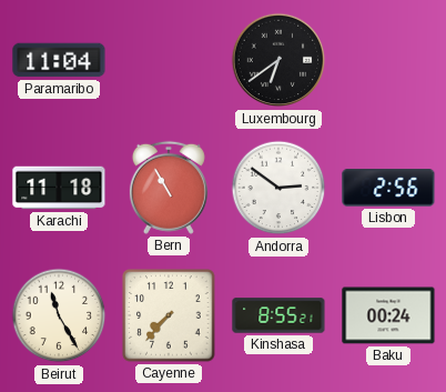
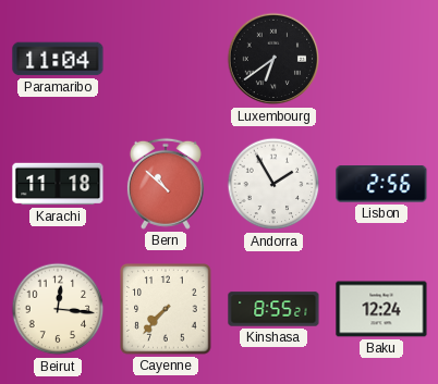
Bern: 10:55 -> 10:52 (166, 184)
Andorra: 2:51 -> 1:55 (273, 184)
Beirut: 11:25 -> 12:16 (58, 309)
Baku: 00:24 -> 12:24 (381, 309)
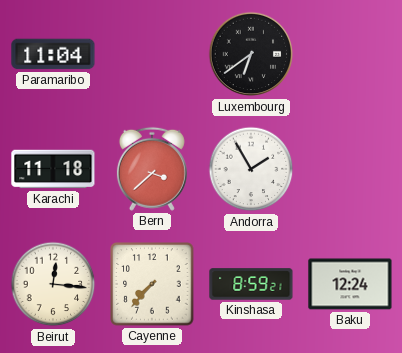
Bern: 10:52 -> 3:38 (152, 169)
Lisbon: 2:56 -> none (381, 184)
Kinshasa: 8:55 -> 8:59 (251, 284)
